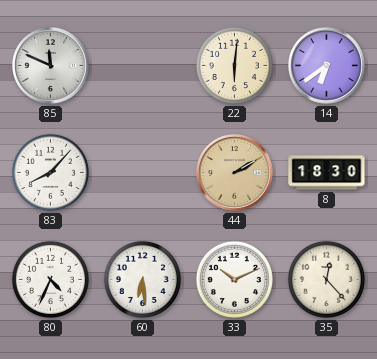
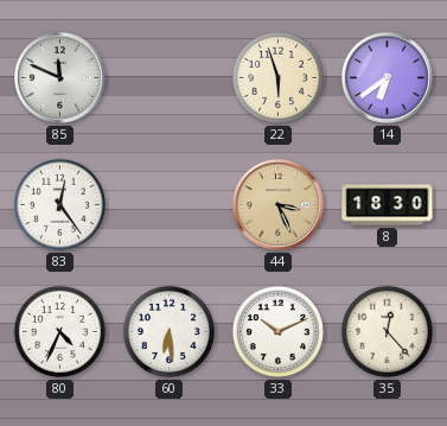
22: 6:01 -> 5:57 (277, 77)
83: 8:07 -> 12:24 (59, 204)
44: 2:10 -> 3:26 (279, 205)
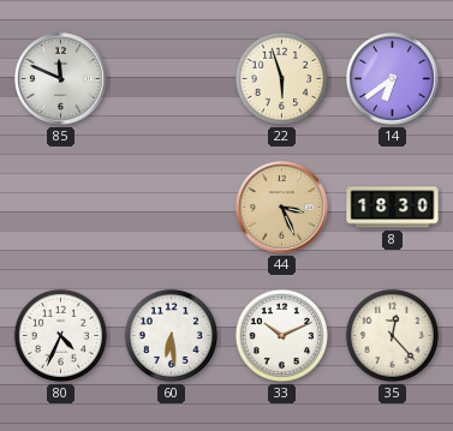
83: 12:24 -> none (59, 204)
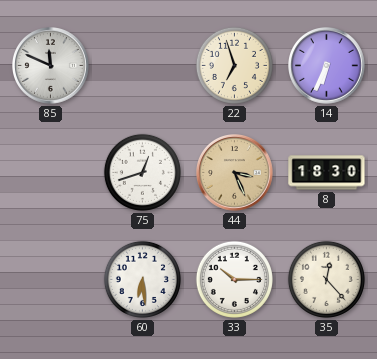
22: 5:57 -> 6:57 (234, 65)
14: 6:39 -> 6:34 (327, 66)
75: none -> 12:42 (142, 172)
80: 4:34 -> none (60, 335)
33: 10:11 -> 10:15 (234, 279)
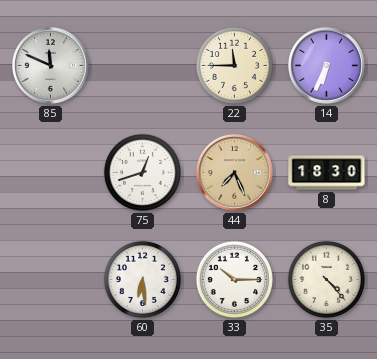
22: 6:57 -> 11:45 (234, 65)
44: 3:26 -> 7:26 (235, 173)
35: 12:23 -> 4:23 (326, 279)
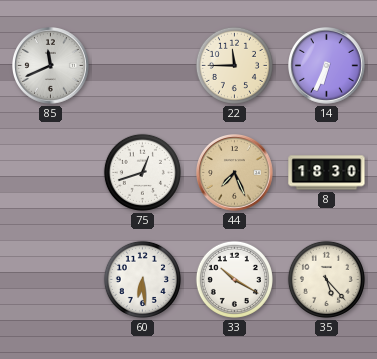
85: 11:49 -> 11:41 (51, 66)
33: 10:15 -> 10:20 (234, 279)
35: 4:23 -> 5:23 (326, 279)
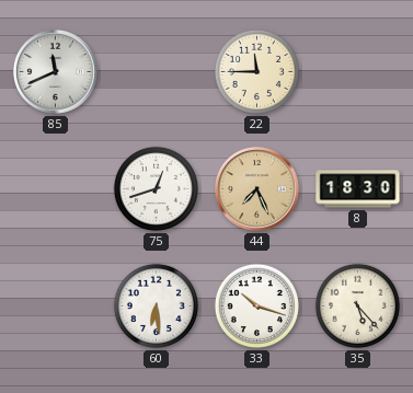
14: 6:34 -> none (327, 66)
33: 10:20 -> 10:18 (256, 305)
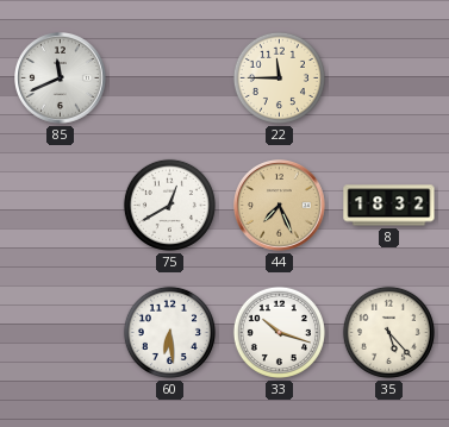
75: 12:42 -> 12:40 (169, 205)
8: 18:30 -> 18:32 (389, 206)
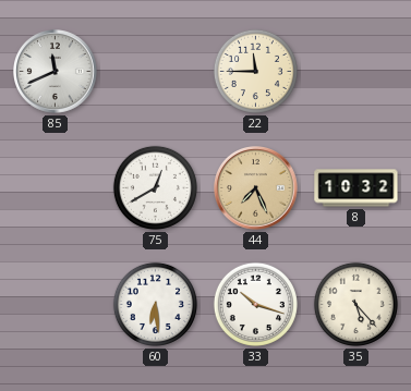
8: 18:32 -> 10:32 (356, 188)
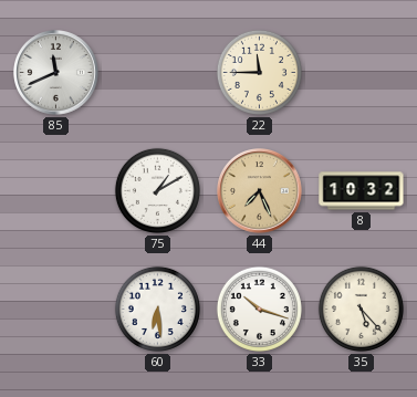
75: 12:40 -> 1:10 (157, 190)
